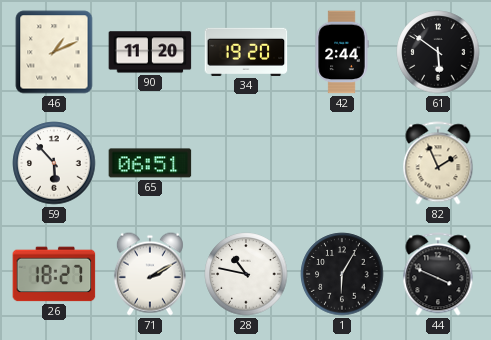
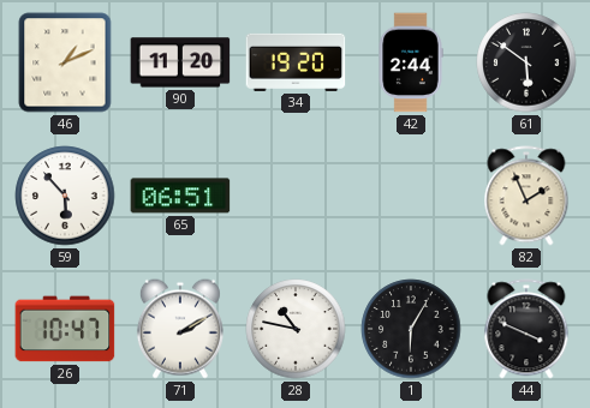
26: 18:27 -> 10:47 (65, 329)
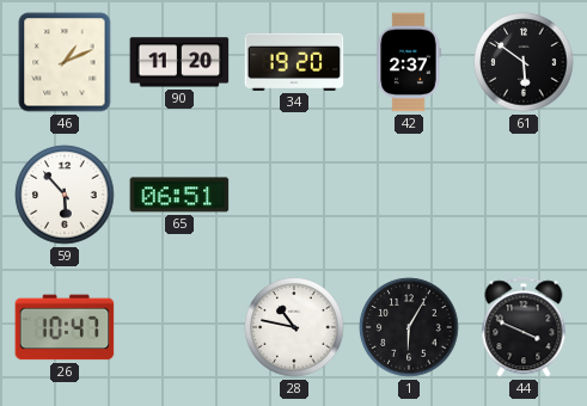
42: 2:44 -> 2:37 (409, 62)
82: 1:56 -> none (526, 196)
71: 2:10 -> none (180, 329)
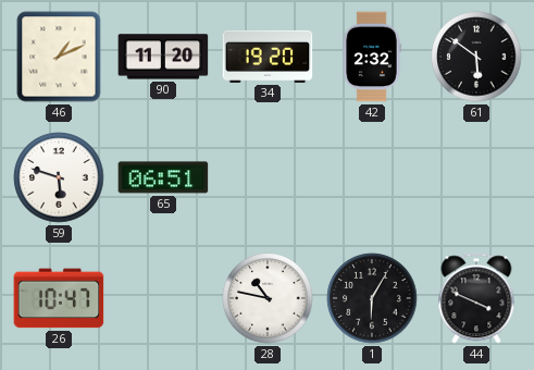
42: 2:37 -> 2:32 (372, 57)
59: 5:53 -> 5:48 (59, 177)
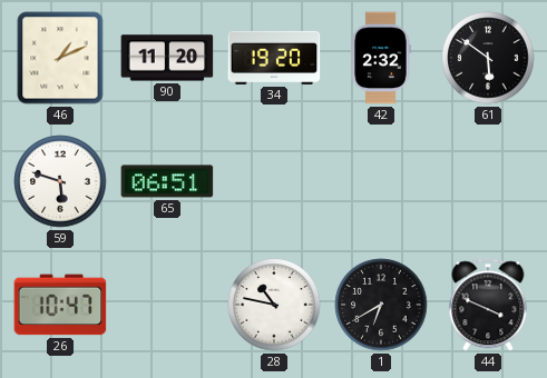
1: 6:05 -> 6:40 (381, 305)
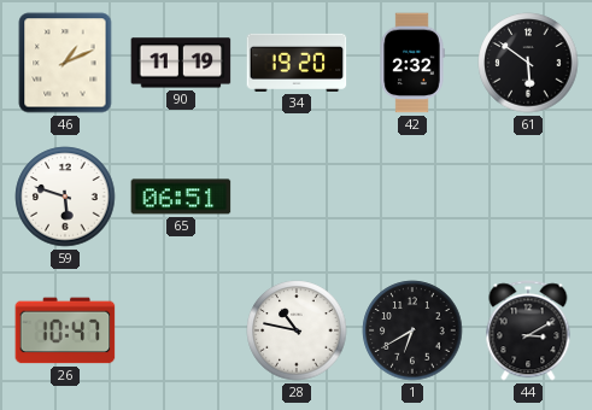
90: 11:20 -> 11:19 (181, 63)
44: 3:49 -> 3:10 (528, 330)
